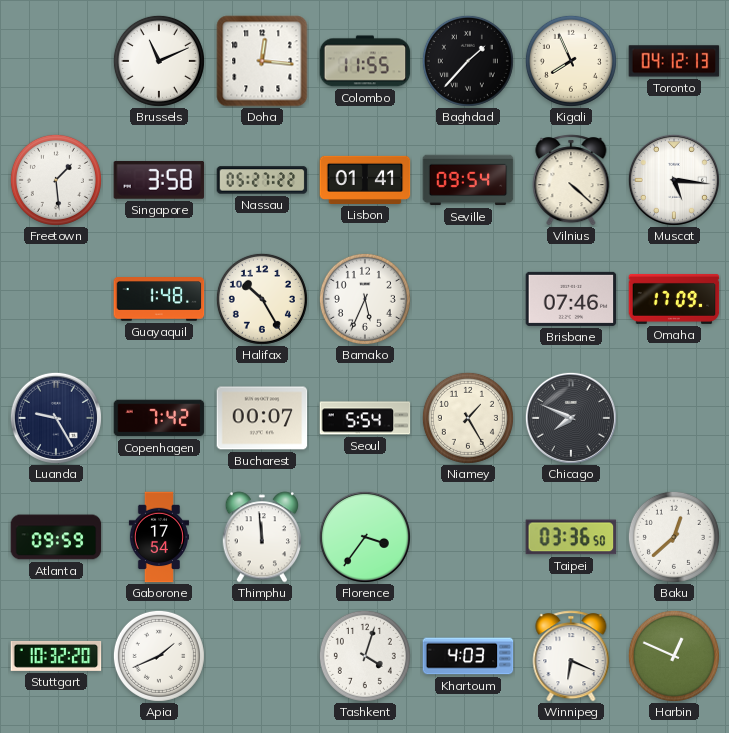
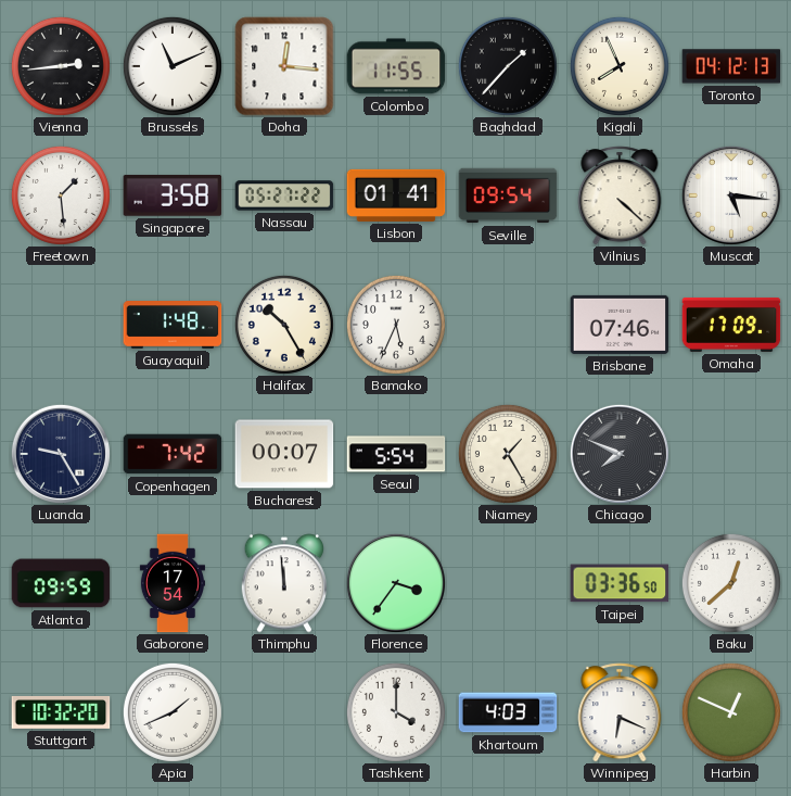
Vienna: none -> 2:44 (61, 66)
Tashkent: 4:03 -> 4:00 (396, 712)
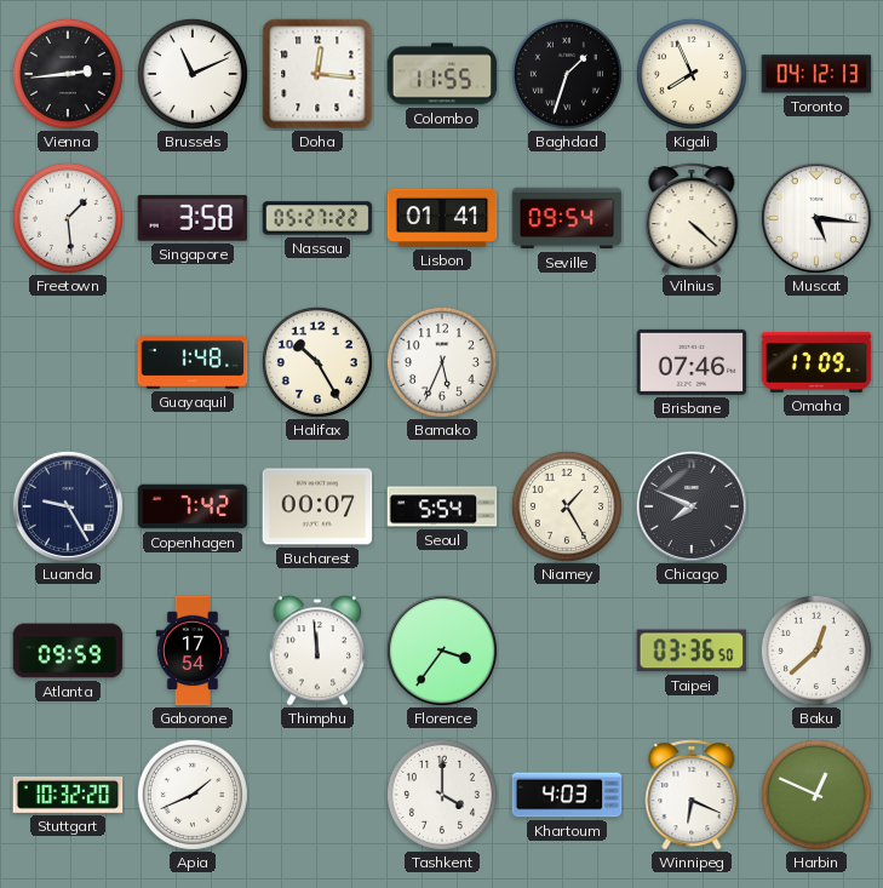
Baghdad: 1:37 -> 1:33 (567, 74)
